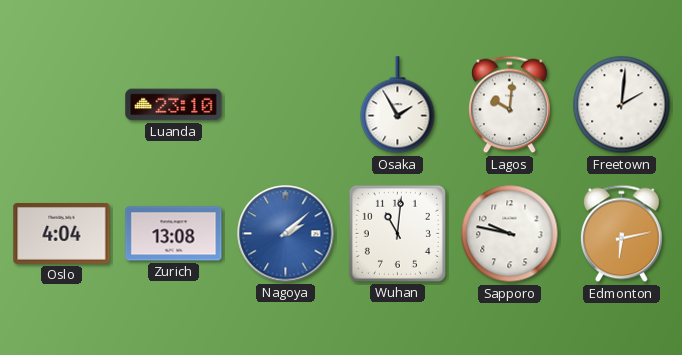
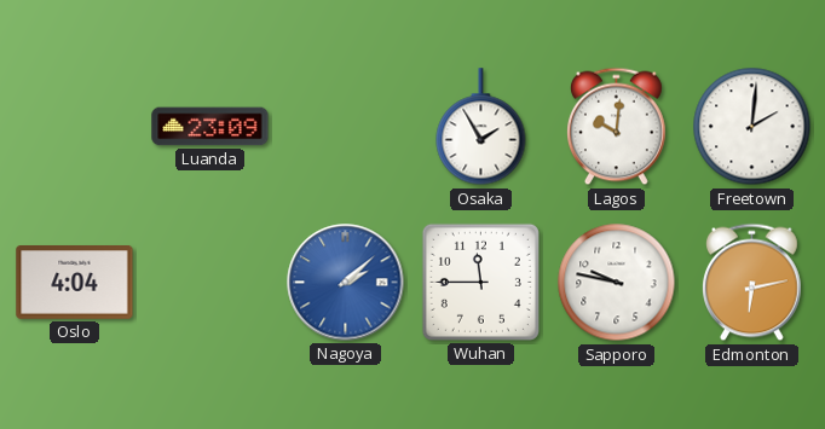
Luanda: 23:10 -> 23:09 (210, 127)
Zurich: 13:08 -> none (174, 234)
Wuhan: 11:01 -> 11:45 (480, 282)
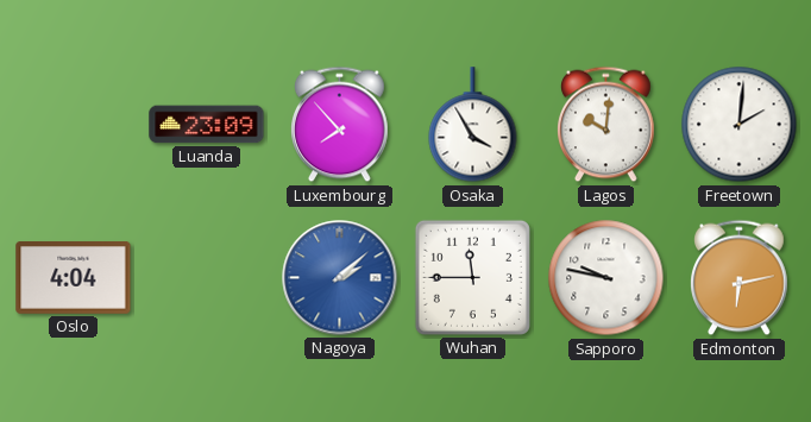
Luxembourg: none -> 7:53 (340, 125)
Osaka: 1:55 -> 3:55 (473, 125)
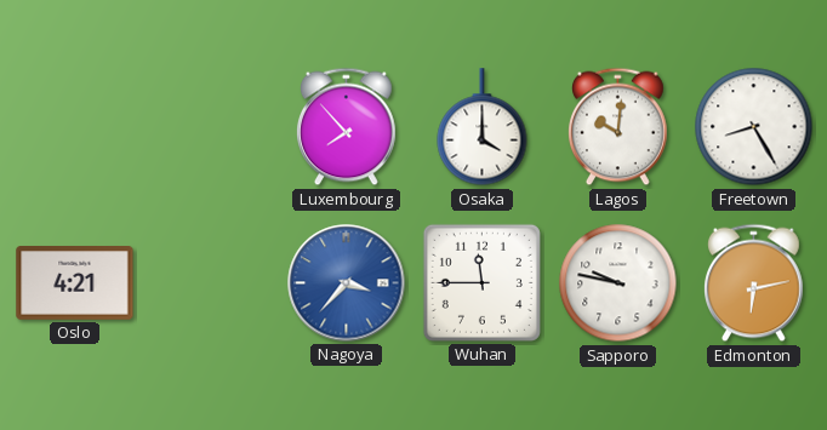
Luanda: 23:09 -> none (207, 125)
Osaka: 3:55 -> 4:00 (483, 127)
Freetown: 2:01 -> 8:25 (754, 127)
Oslo: 4:04 -> 4:21 (75, 283)
Nagoya: 2:08 -> 3:37 (347, 283)
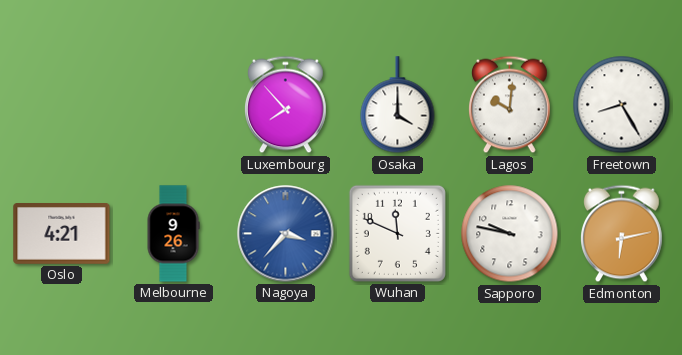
Melbourne: none -> 9:26 (173, 234)
Wuhan: 11:45 -> 11:49 (397, 233)
